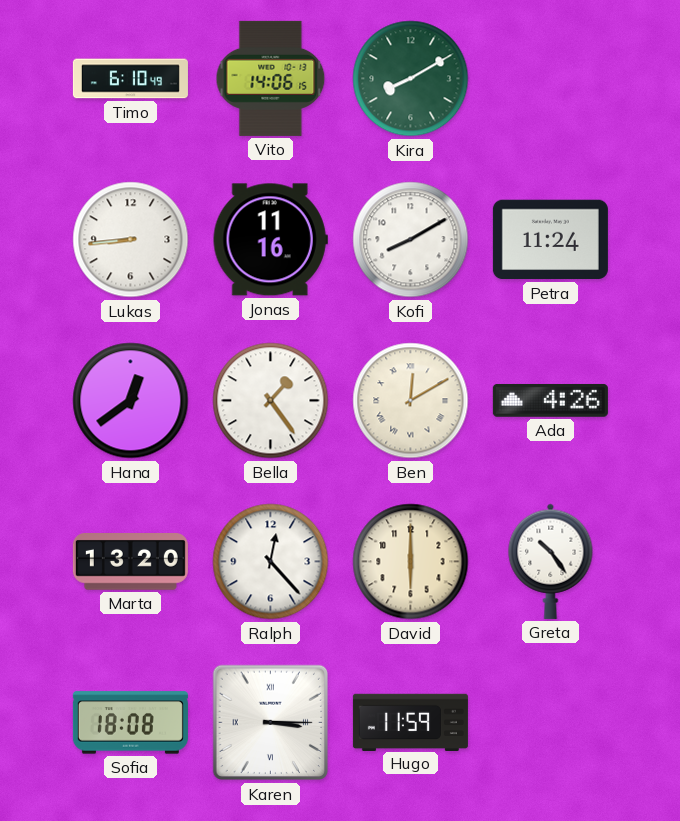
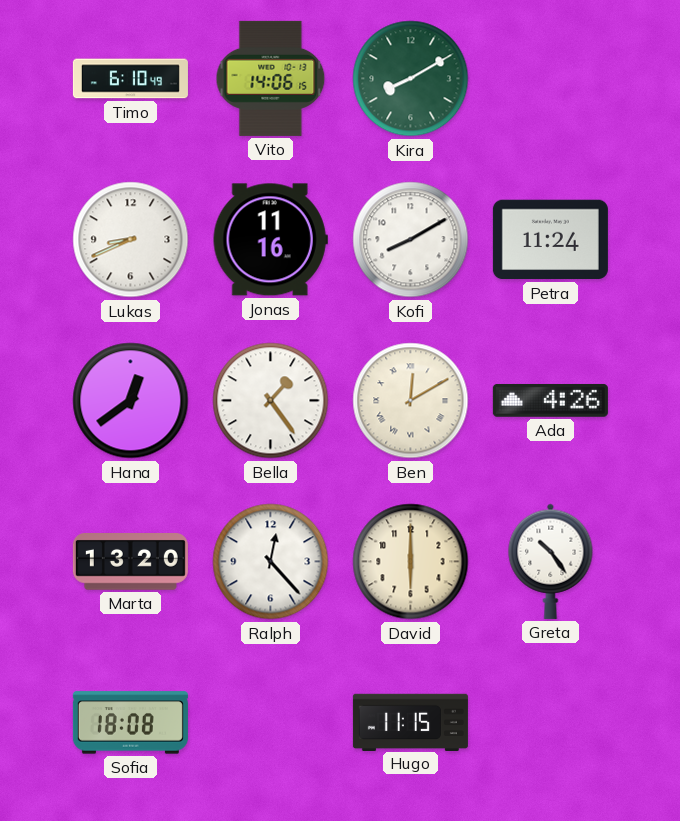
Lukas: 8:44 -> 8:41 (131, 240)
Karen: 3:15 -> none (271, 723)
Hugo: 11:59 -> 11:15 (410, 722)
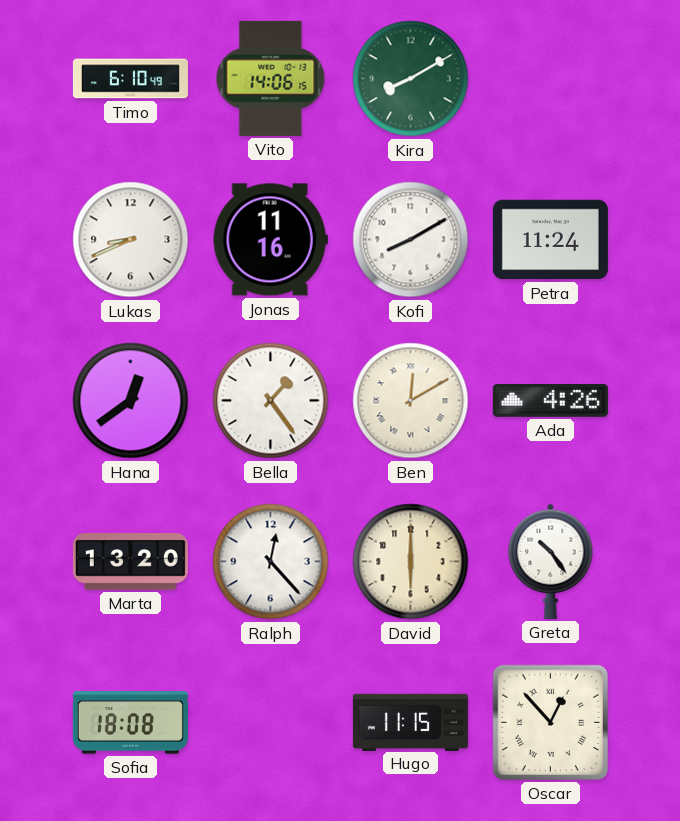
Oscar: none -> 12:53 (550, 722)
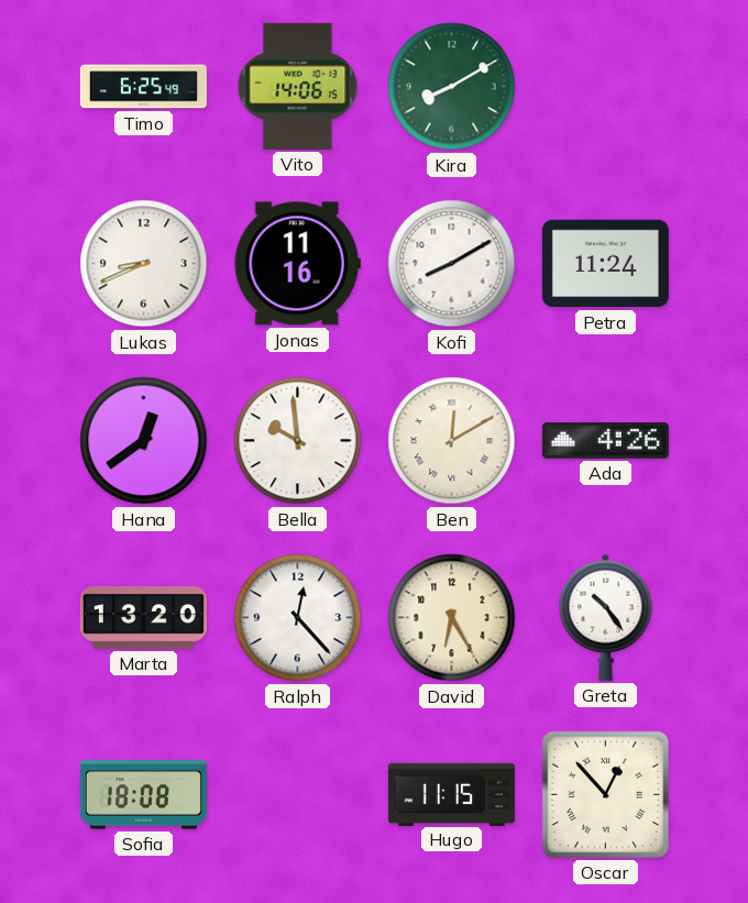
Timo: 6:10 -> 6:25 (143, 87)
Bella: 1:24 -> 9:59 (298, 441)
David: 6:00 -> 6:25 (452, 618)
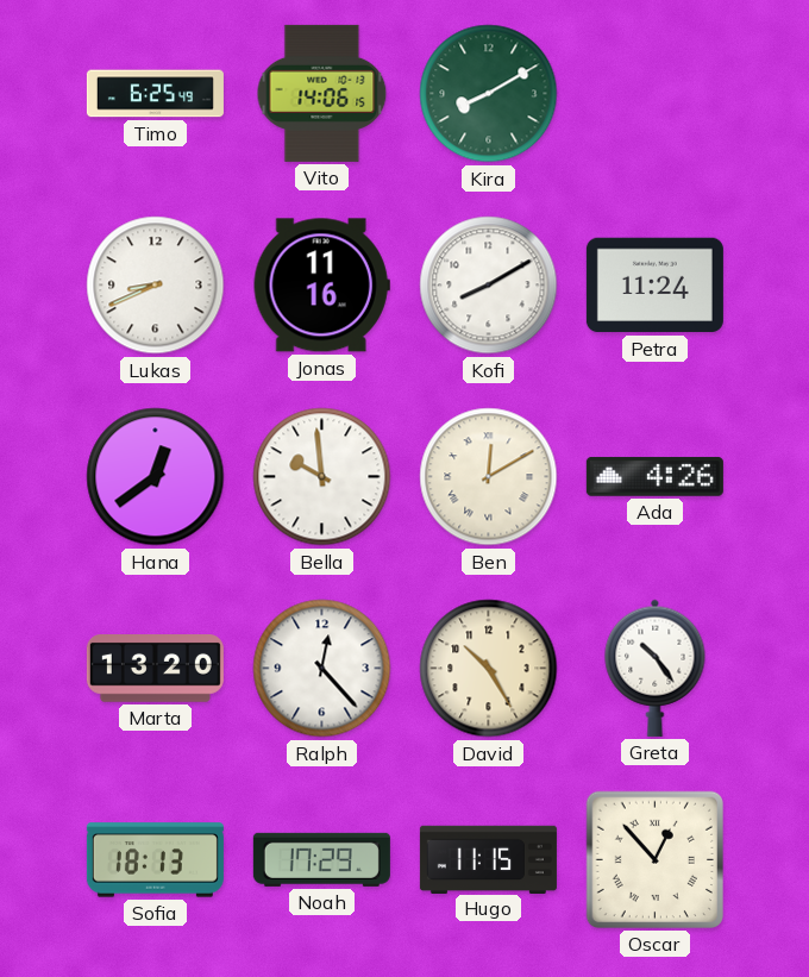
David: 6:25 -> 10:25 (489, 669)
Sofia: 18:08 -> 18:13 (155, 860)
Noah: none -> 17:29 (321, 859)
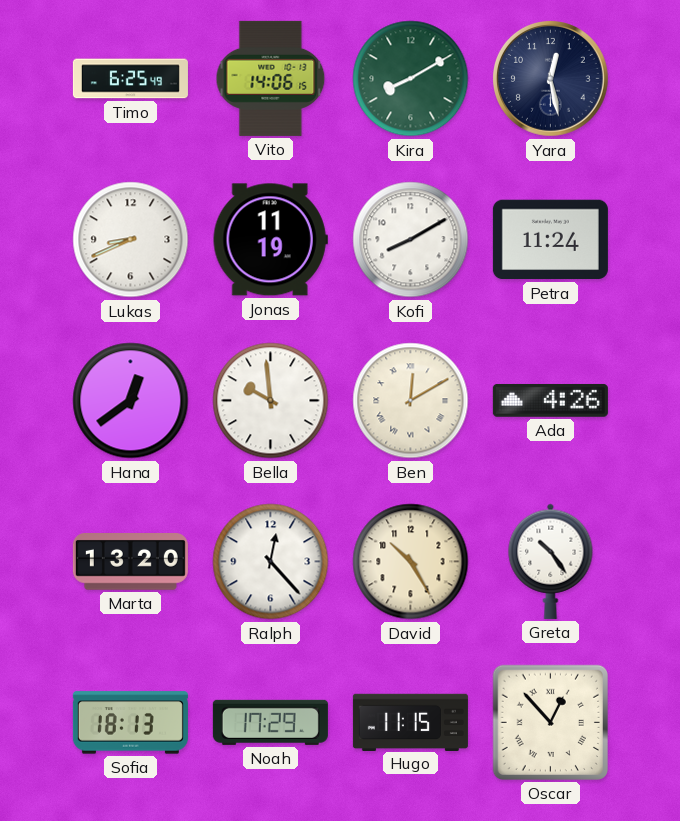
Yara: none -> 12:28 (551, 79)
Jonas: 11:16 -> 11:19 (270, 240)
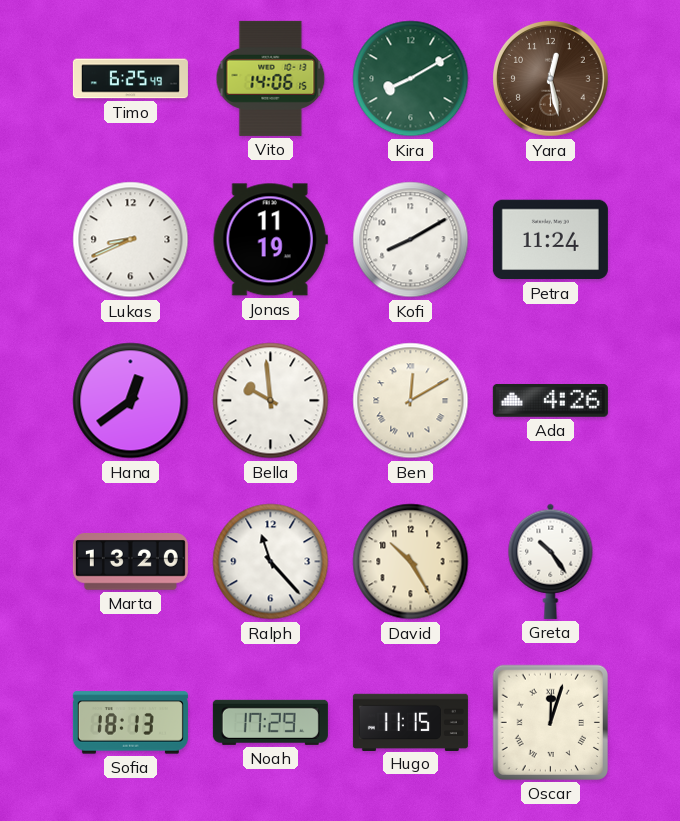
Yara dial: navy -> brown (551, 79)
Ralph: 12:23 -> 11:23 (271, 562)
Oscar: 12:53 -> 12:03 (550, 722)
